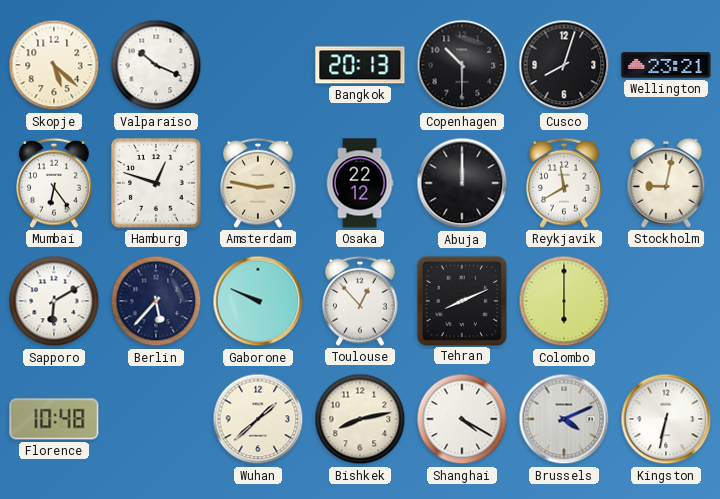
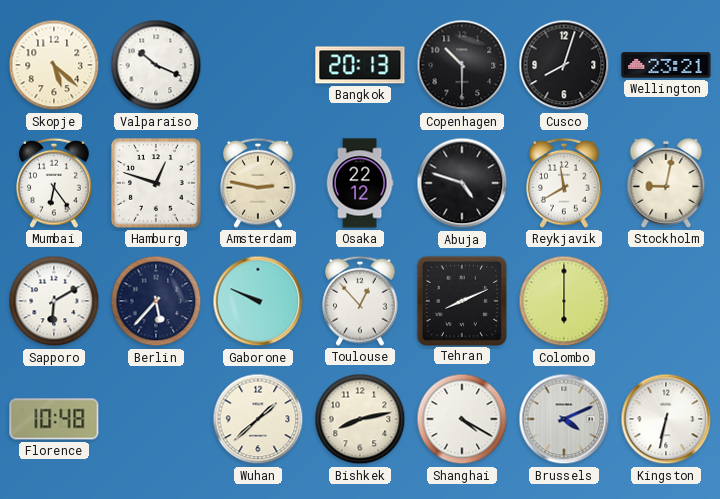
Abuja: 12:00 -> 4:48 (462, 183)
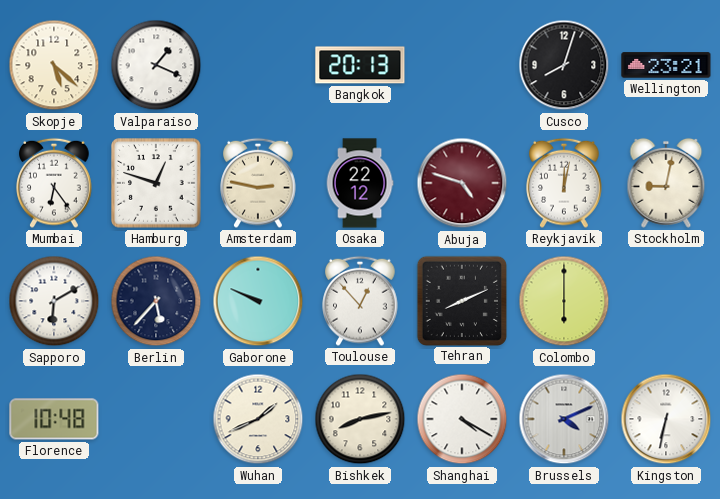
Valparaiso: 10:19 -> 1:19 (156, 65)
Copenhagen: 10:30 -> none (462, 65)
Abuja dial: black -> burgundy (462, 183)
Reykjavik: 11:40 -> 12:02 (564, 183)
Wuhan: 1:38 -> 1:41 (258, 419)
